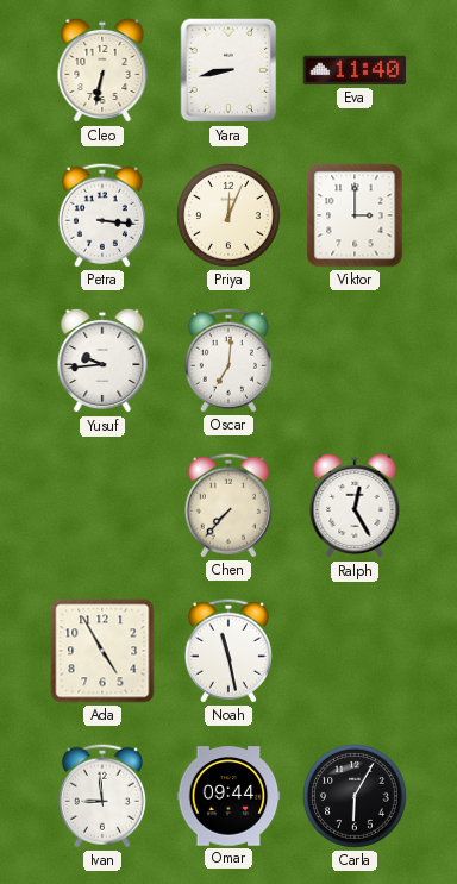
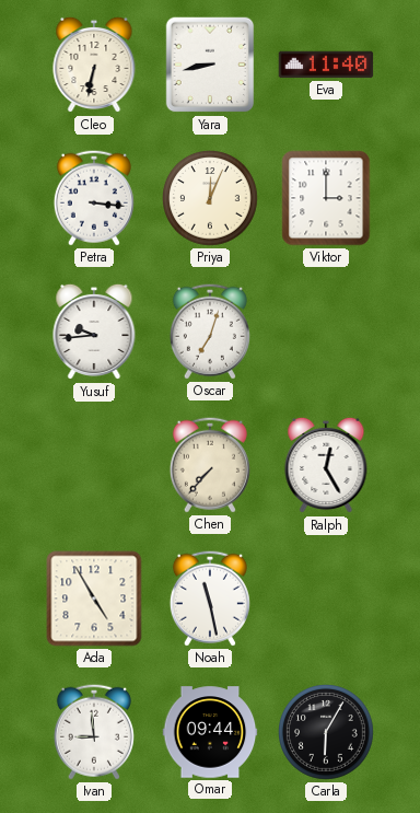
Oscar: 7:01 -> 7:03 (210, 332)
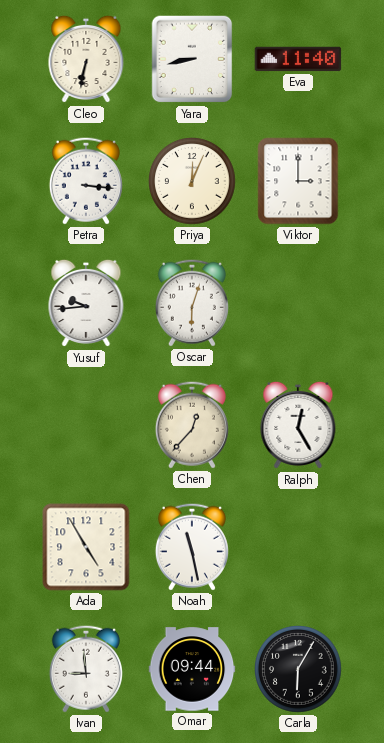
Oscar: 7:03 -> 6:03 (192, 303)
Chen: 7:37 -> 12:37 (192, 425)
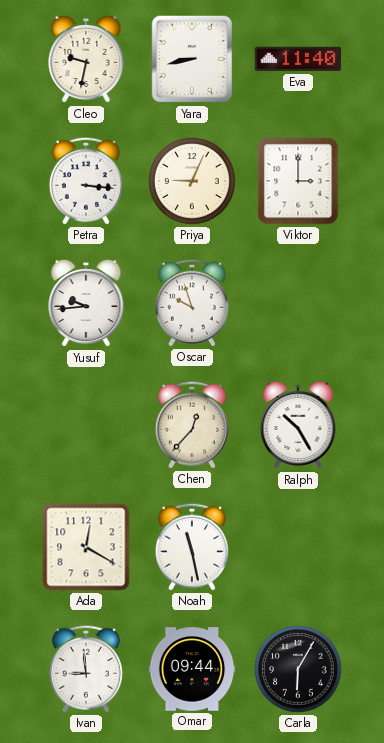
Cleo: 6:32 -> 9:32 (86, 59)
Priya: 12:04 -> 9:04 (192, 181)
Oscar: 6:03 -> 9:57 (192, 303)
Ralph: 12:25 -> 10:25 (298, 425)
Ada: 4:55 -> 12:20 (86, 547)
